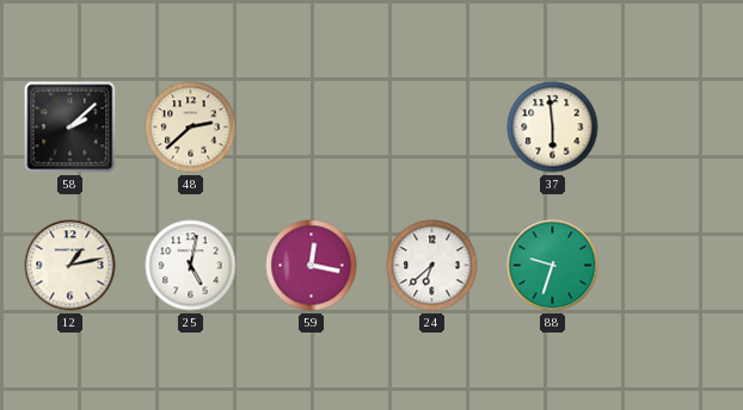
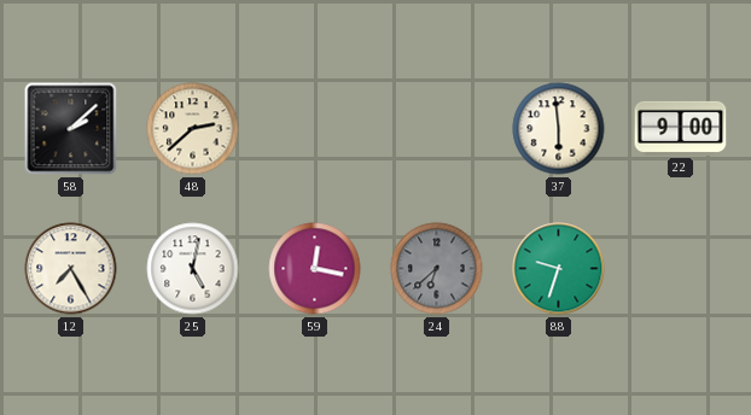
22: none -> 9:00 (681, 128)
12: 1:13 -> 7:25 (71, 269)
24 dial: white -> grey (437, 269)
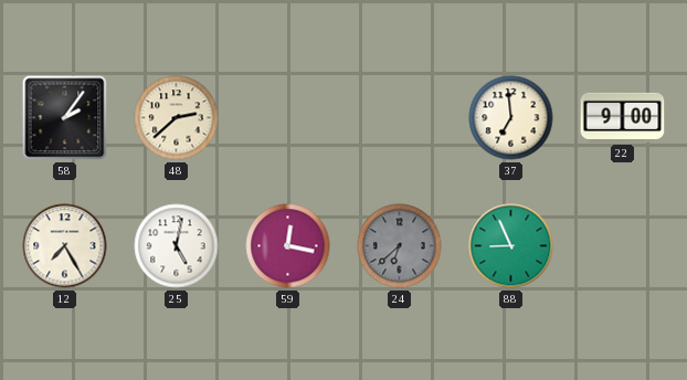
58: 2:08 -> 2:06 (65, 118)
37: 5:59 -> 6:59 (511, 118)
88: 9:33 -> 8:56 (511, 246)
